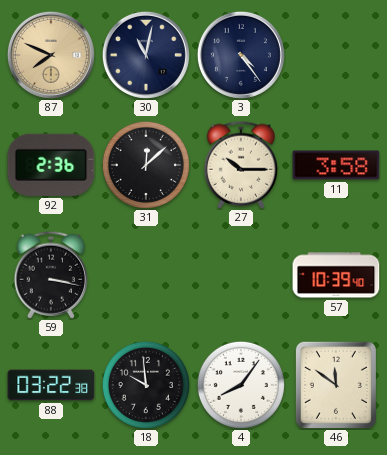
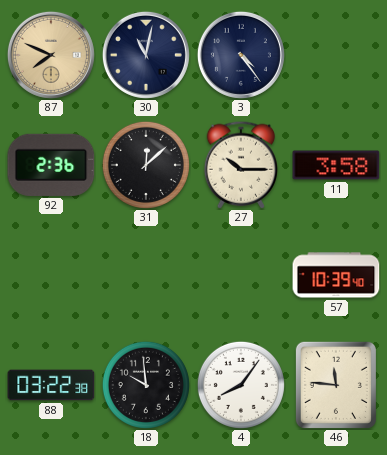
59: 3:17 -> none (51, 275)
46: 11:51 -> 11:46 (336, 385)
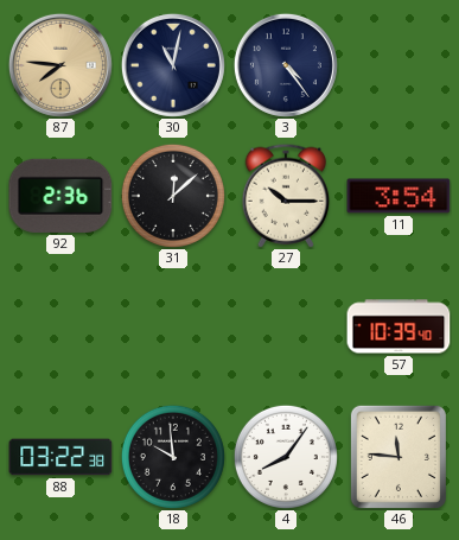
87: 7:49 -> 7:46 (60, 65)
11: 3:58 -> 3:54 (399, 196)
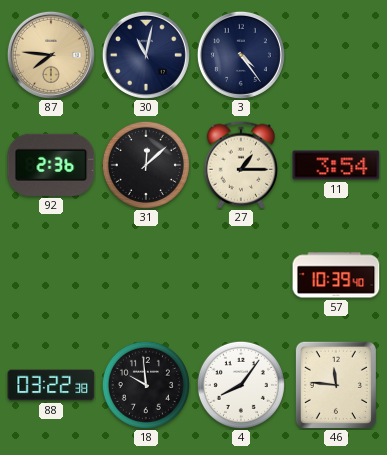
27: 10:15 -> 1:15 (241, 165)
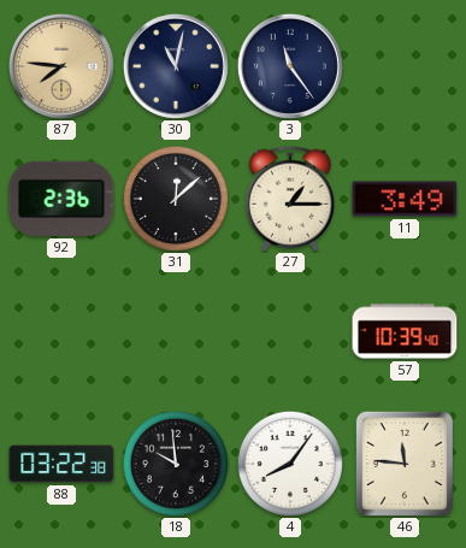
3: 4:24 -> 11:24 (290, 66)
11: 3:54 -> 3:49 (405, 199)
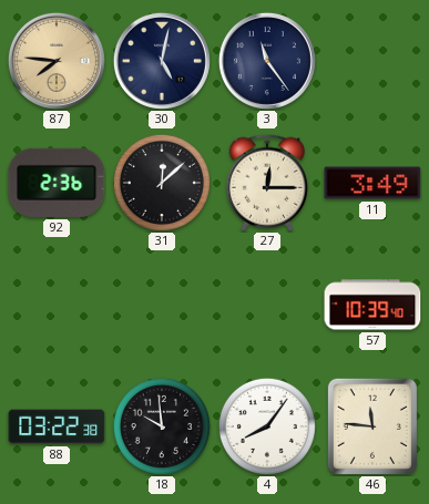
30: 11:02 -> 5:02 (162, 61)
27: 1:15 -> 12:15 (267, 183)
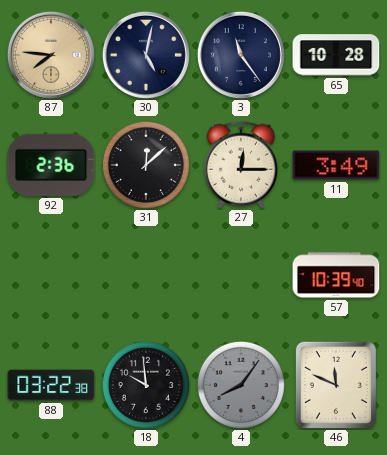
65: none -> 10:28 (336, 55)
4 dial: white -> grey (241, 385)
46: 11:46 -> 11:49 (336, 385)
